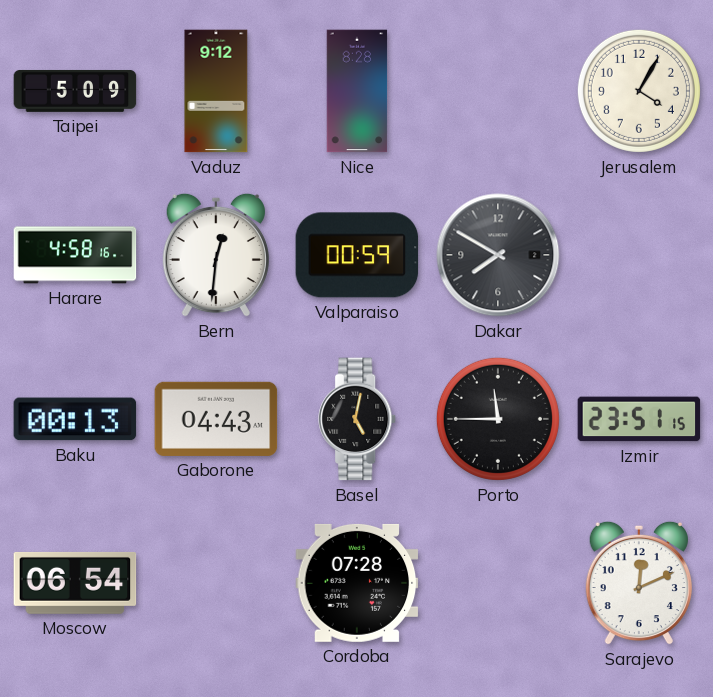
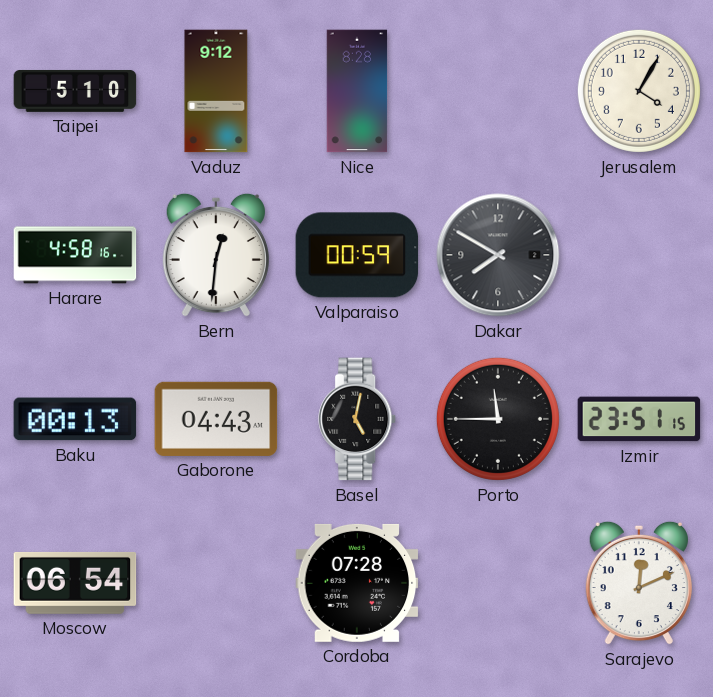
Taipei: 5:09 -> 5:10 (75, 91)
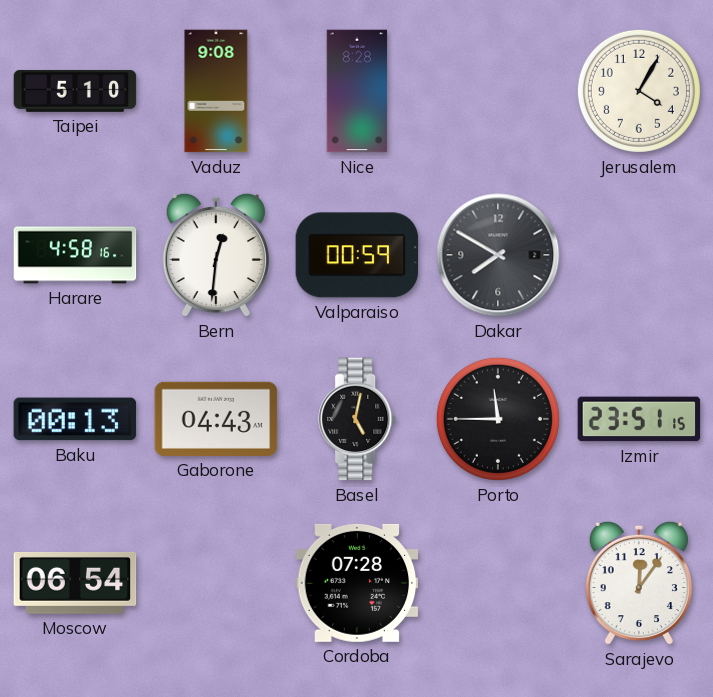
Vaduz: 9:12 -> 9:08 (216, 91)
Sarajevo: 12:11 -> 12:06 (639, 583)
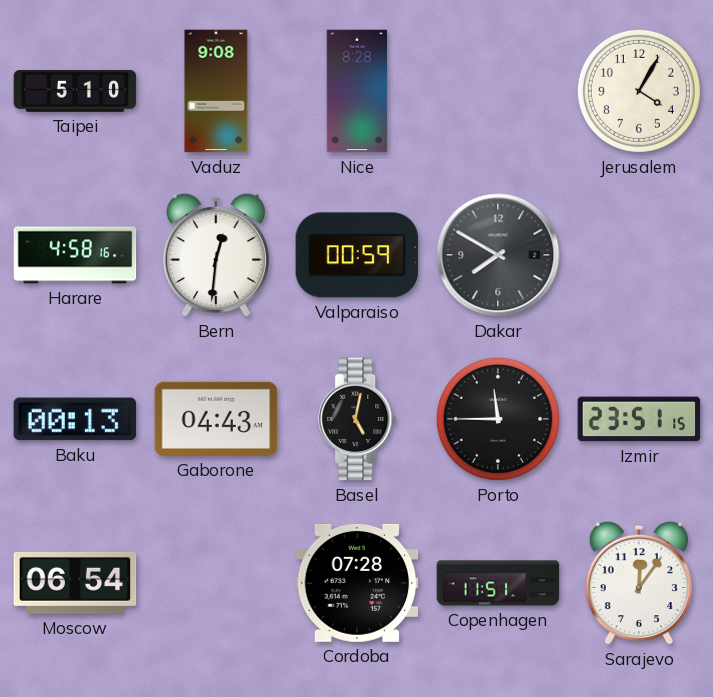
Copenhagen: none -> 11:51 (498, 583)
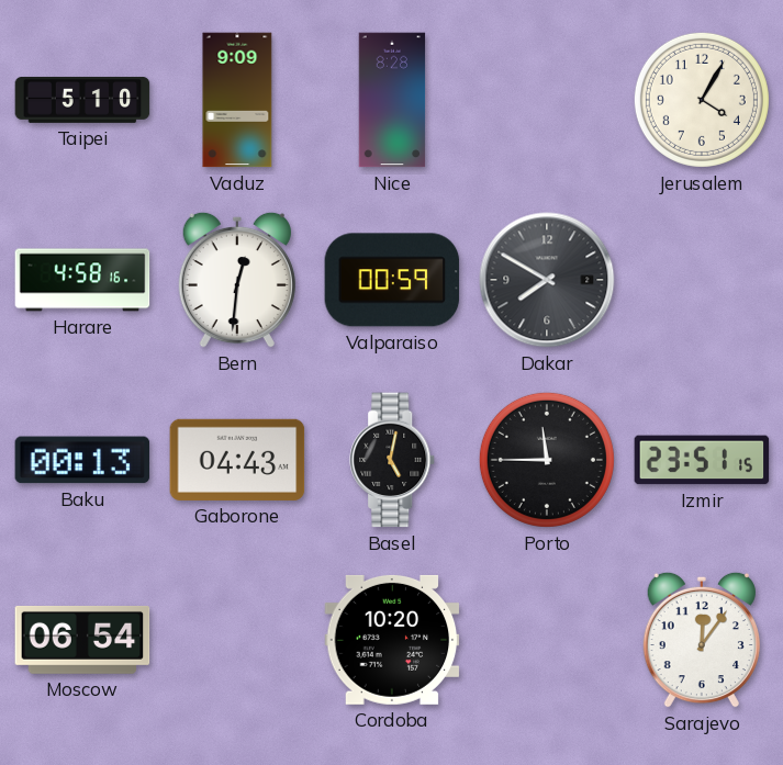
Vaduz: 9:08 -> 9:09 (237, 100)
Cordoba: 07:28 -> 10:20 (392, 640)
Copenhagen: 11:51 -> none (498, 583)
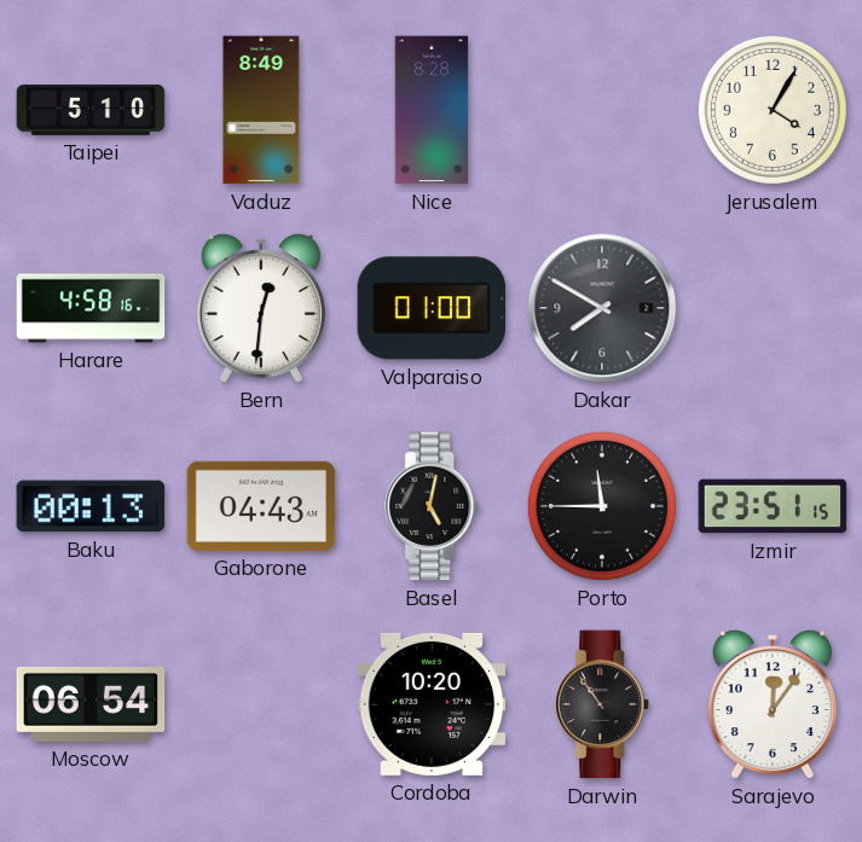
Vaduz: 9:09 -> 8:49 (261, 110)
Valparaiso: 00:59 -> 01:00 (432, 308)
Darwin: none -> 10:54 (603, 704)
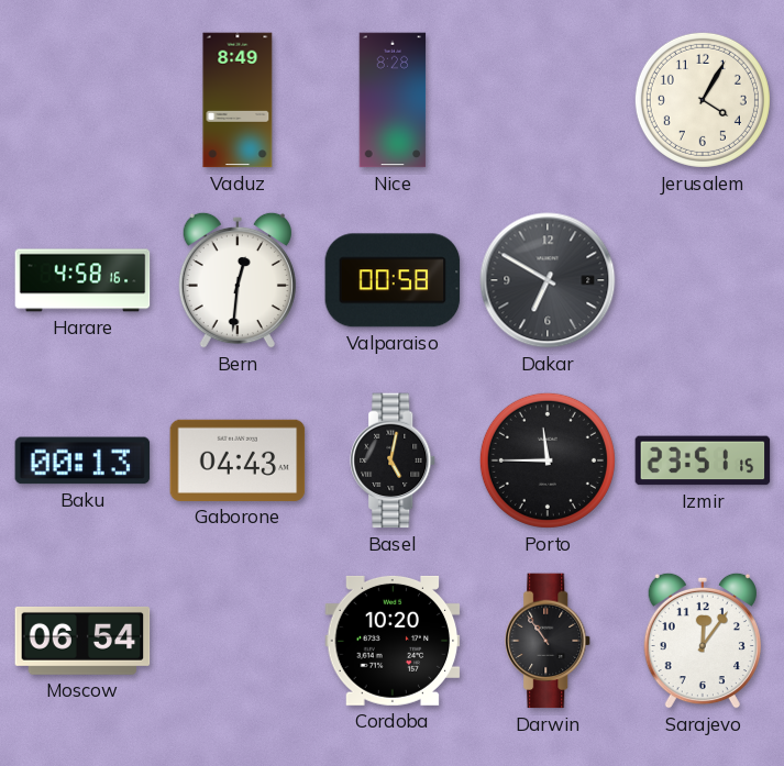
Taipei: 5:10 -> none (91, 110)
Valparaiso: 01:00 -> 00:58 (393, 280)
Dakar: 7:50 -> 6:50 (548, 280)
